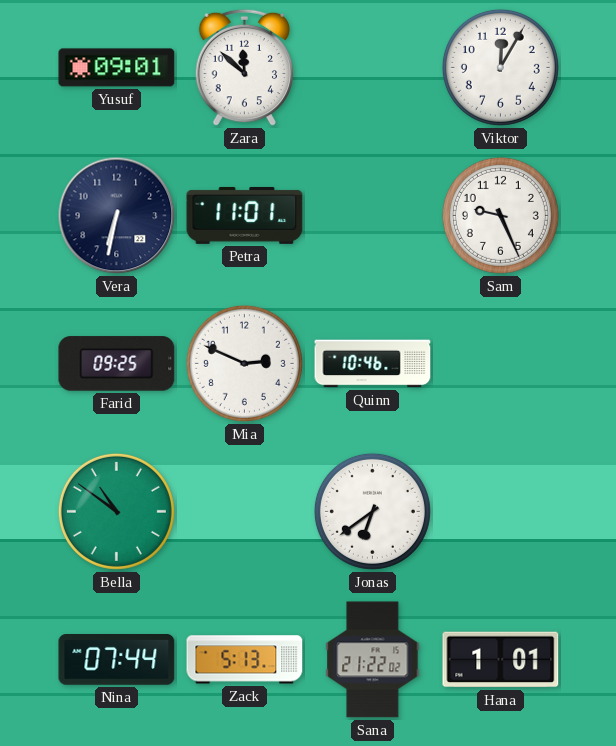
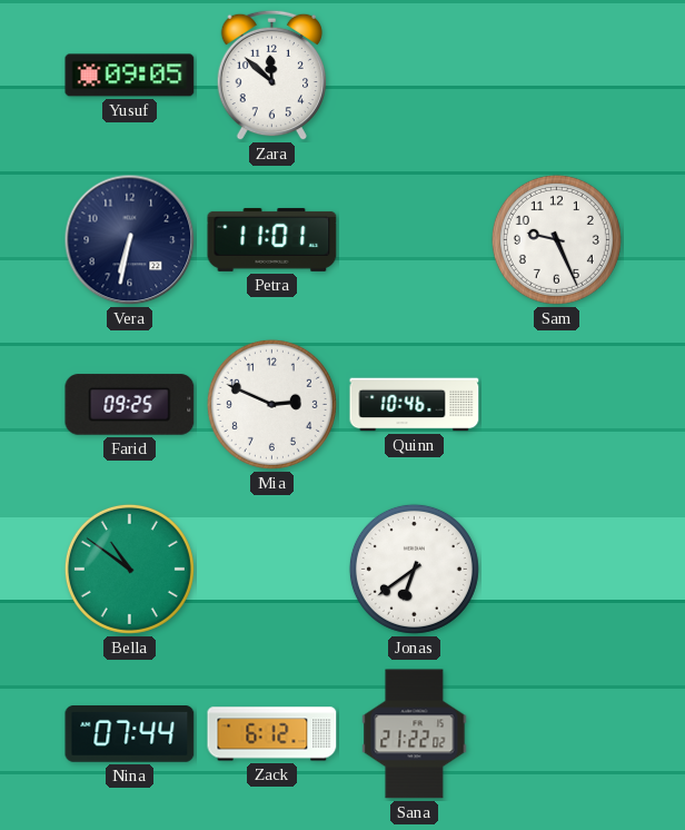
Yusuf: 09:01 -> 09:05 (130, 76)
Viktor: 12:05 -> none (500, 67)
Zack: 5:13 -> 6:12 (272, 734)
Hana: 1:01 -> none (501, 660)
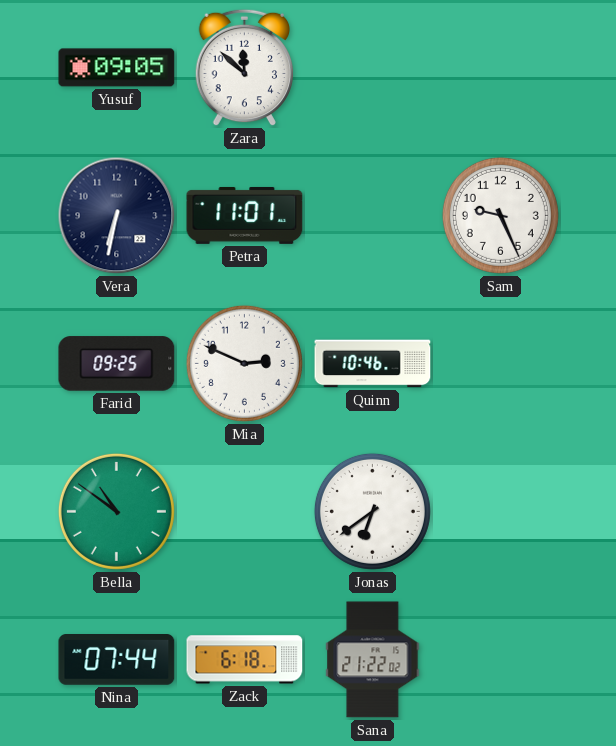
Zack: 6:12 -> 6:18 (245, 660)
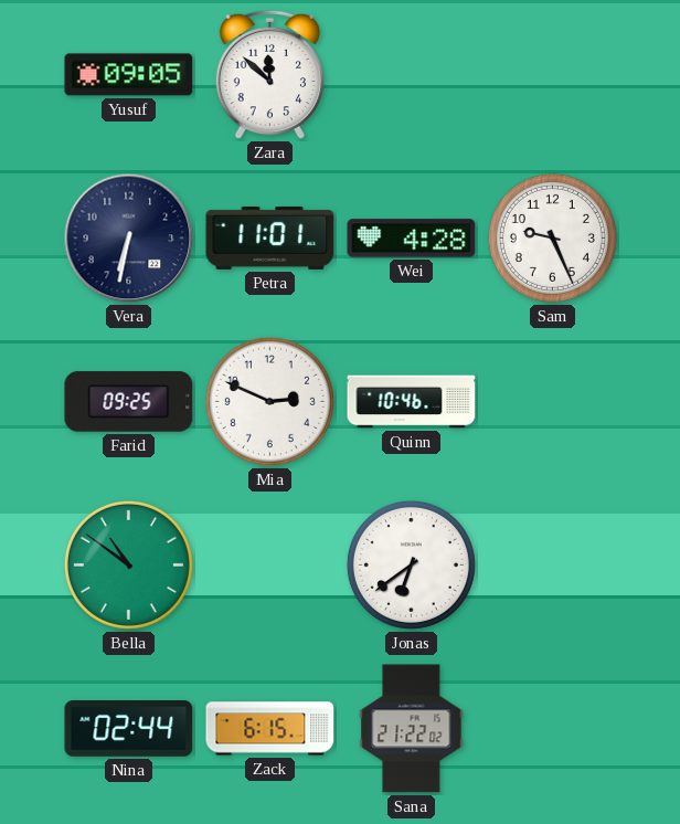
Wei: none -> 4:28 (412, 239)
Nina: 07:44 -> 02:44 (129, 729)
Zack: 6:18 -> 6:15 (270, 729)
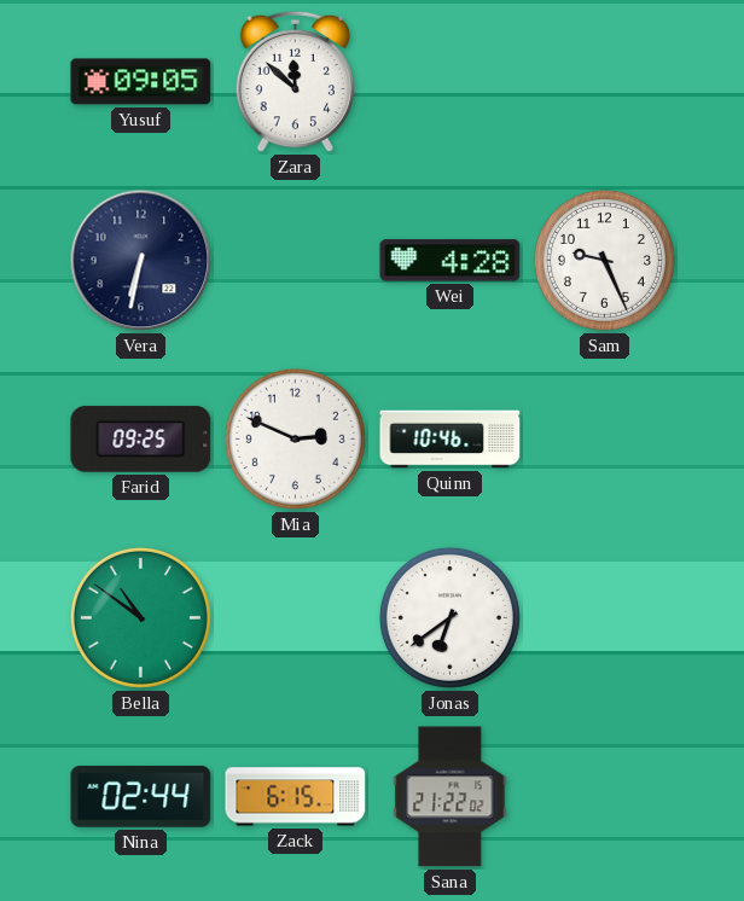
Petra: 11:01 -> none (270, 237)
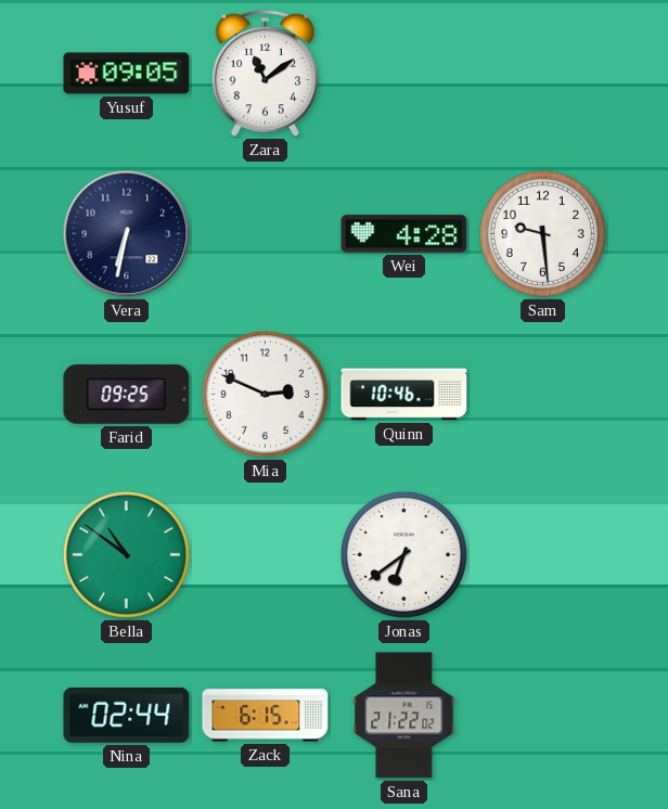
Zara: 11:52 -> 11:09 (265, 74)
Sam: 9:26 -> 9:29 (542, 233)
